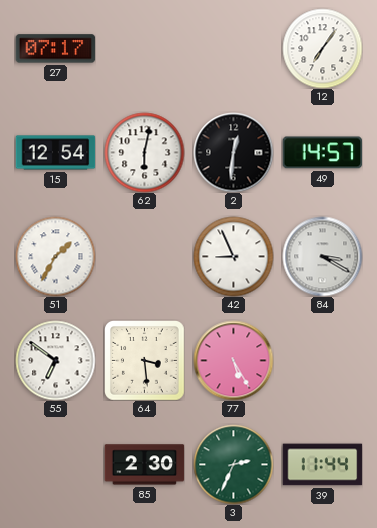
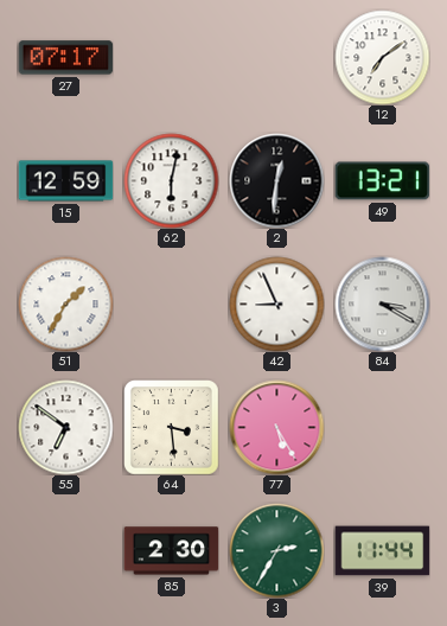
12: 7:06 -> 7:09 (382, 57)
15: 12:54 -> 12:59 (65, 181)
49: 14:57 -> 13:21 (382, 181)
3: 2:34 -> 2:35 (276, 550)
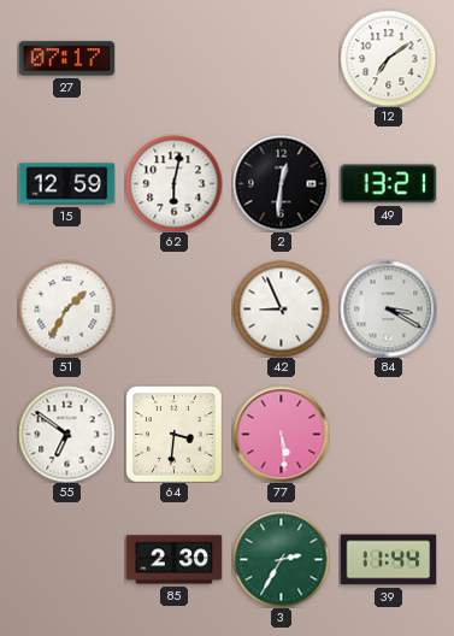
64: 3:29 -> 3:31 (175, 435)
77: 5:25 -> 5:29 (281, 434)
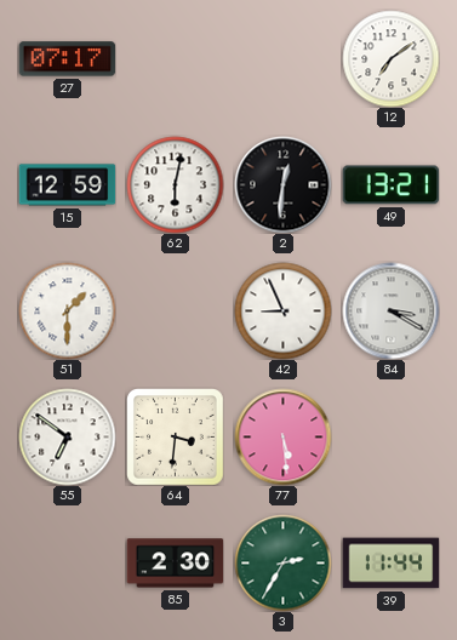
51: 1:35 -> 1:30 (67, 310)
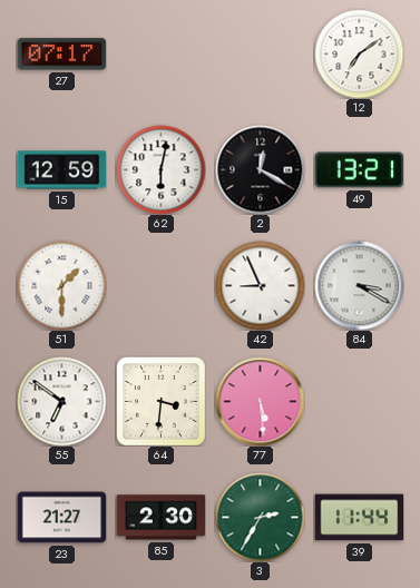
2: 12:31 -> 12:20 (260, 169)
23: none -> 21:27 (61, 518)
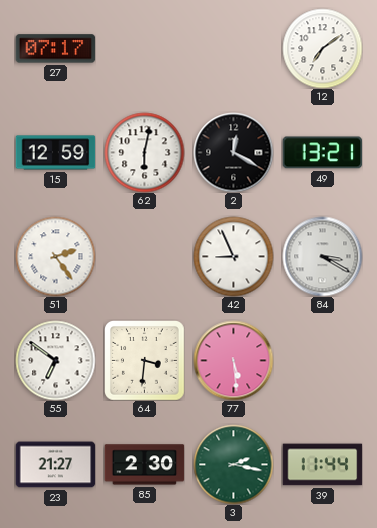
51: 1:30 -> 2:24 (55, 256)
3: 2:35 -> 2:17 (233, 464)
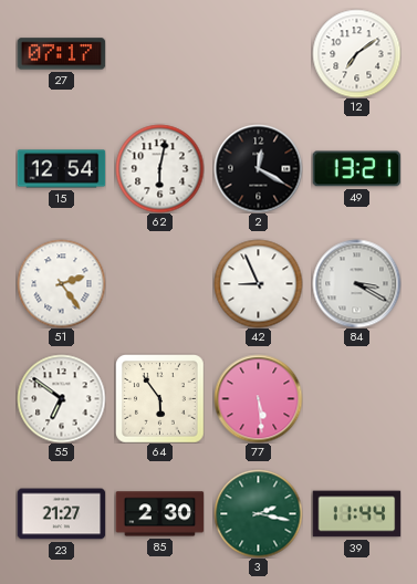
15: 12:59 -> 12:54 (61, 169)
64: 3:31 -> 5:54 (160, 399)
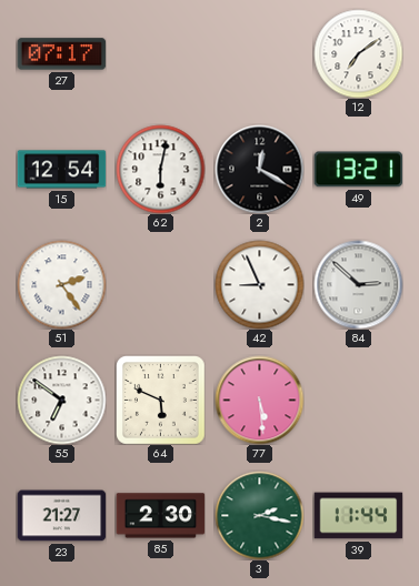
84: 3:20 -> 2:52 (358, 284)
64: 5:54 -> 5:49 (161, 401)
